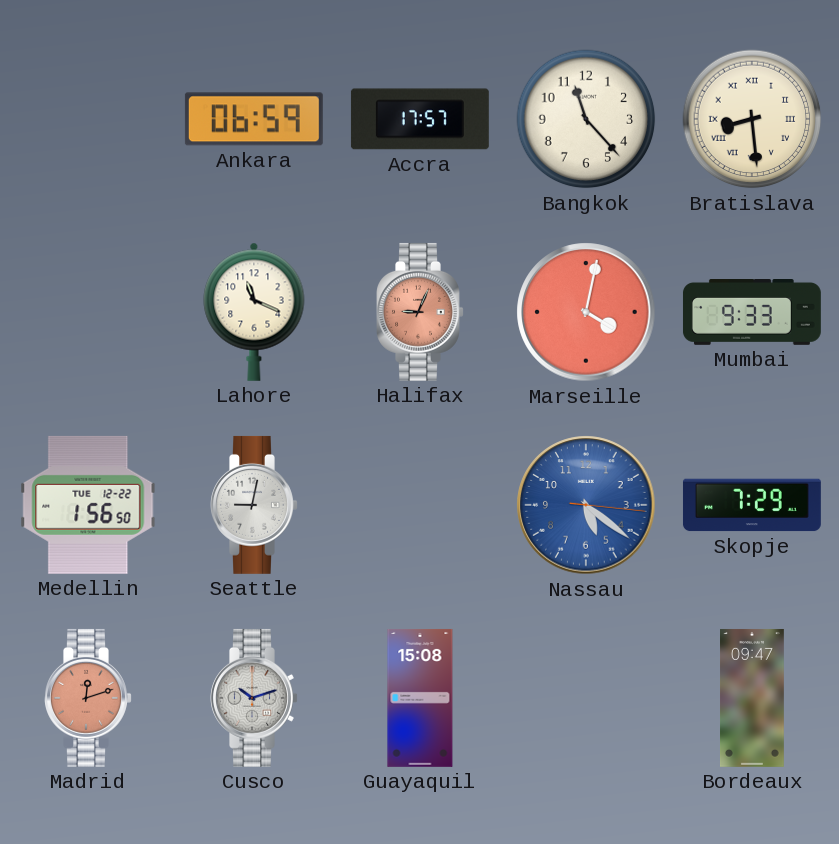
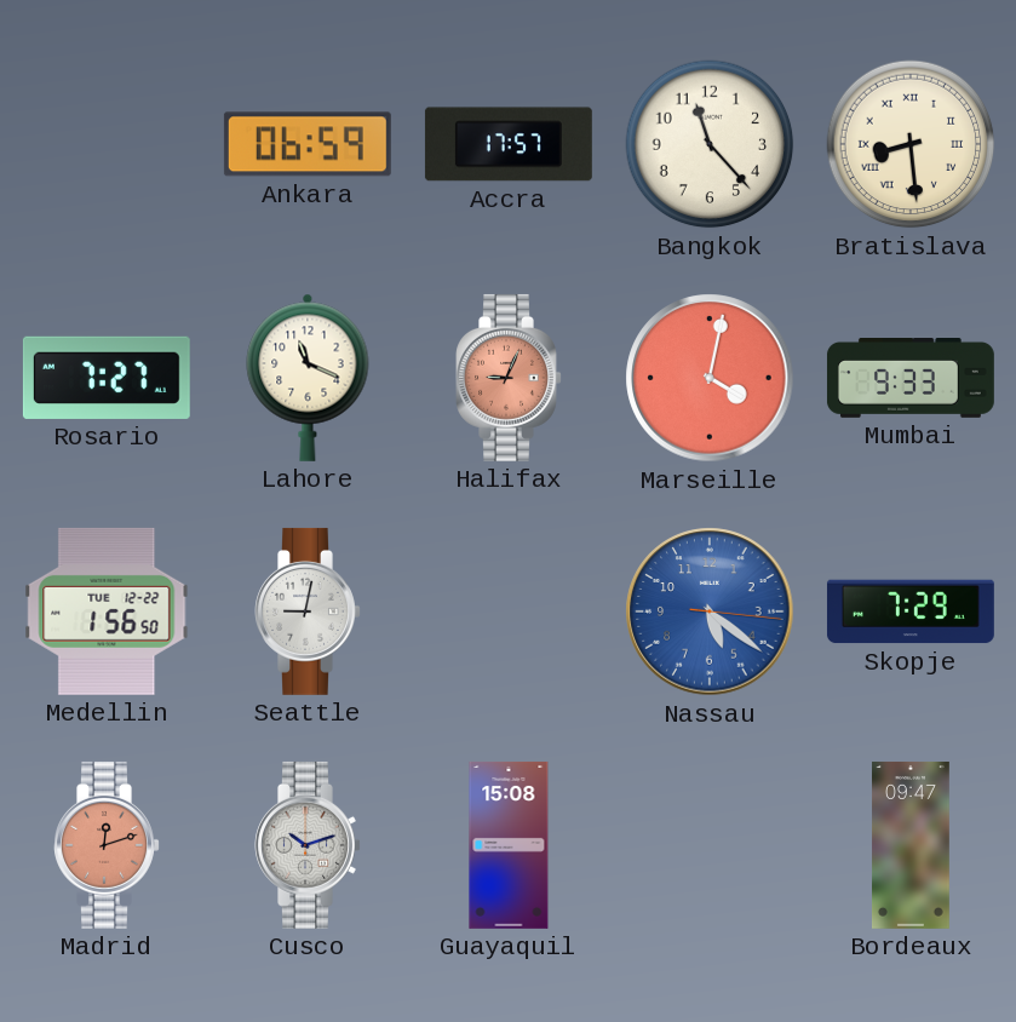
Rosario: none -> 7:27 (107, 378)
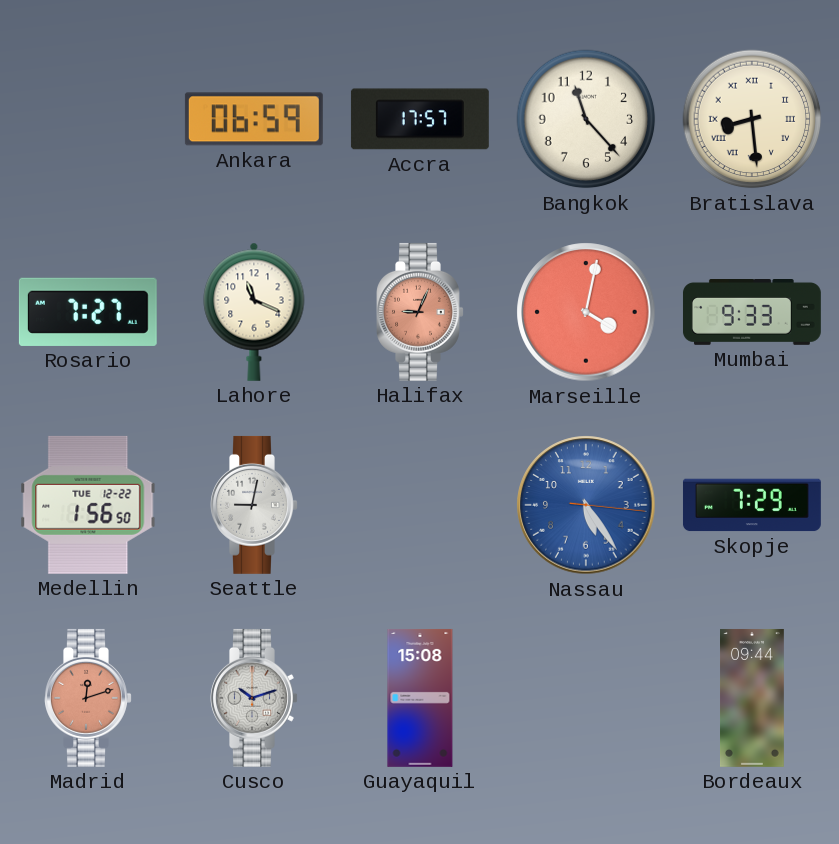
Nassau: 5:21 -> 5:24 (586, 505)
Bordeaux: 09:47 -> 09:44 (753, 698)
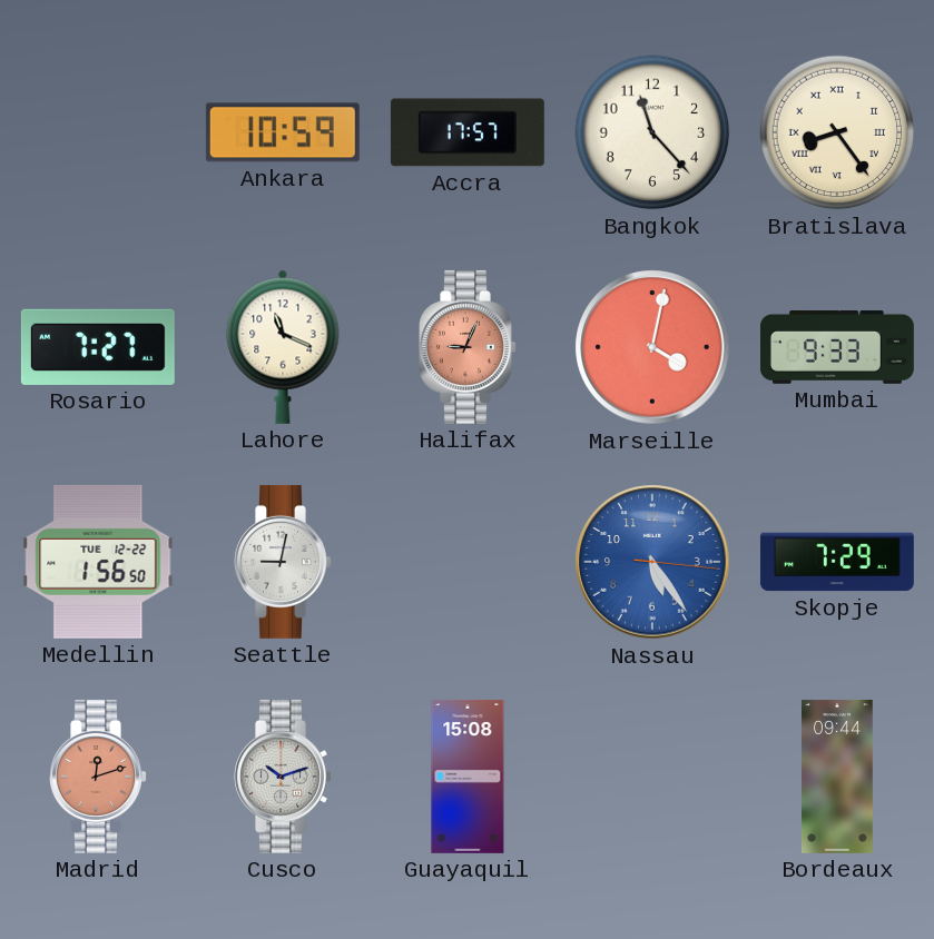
Ankara: 06:59 -> 10:59 (283, 132)
Bratislava: 8:29 -> 8:24 (837, 132)
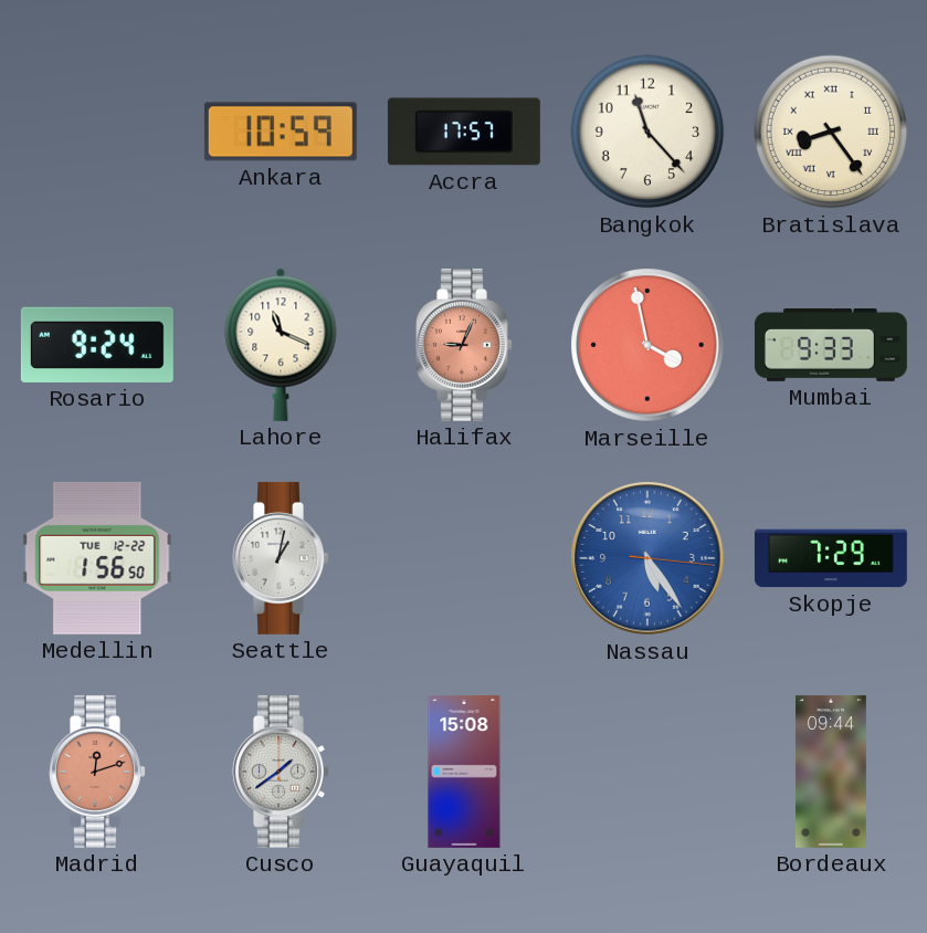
Rosario: 7:27 -> 9:24 (97, 345)
Marseille: 4:02 -> 3:58 (647, 345)
Seattle: 9:02 -> 1:02 (281, 558)
Cusco: 10:12 -> 1:39 (281, 772)
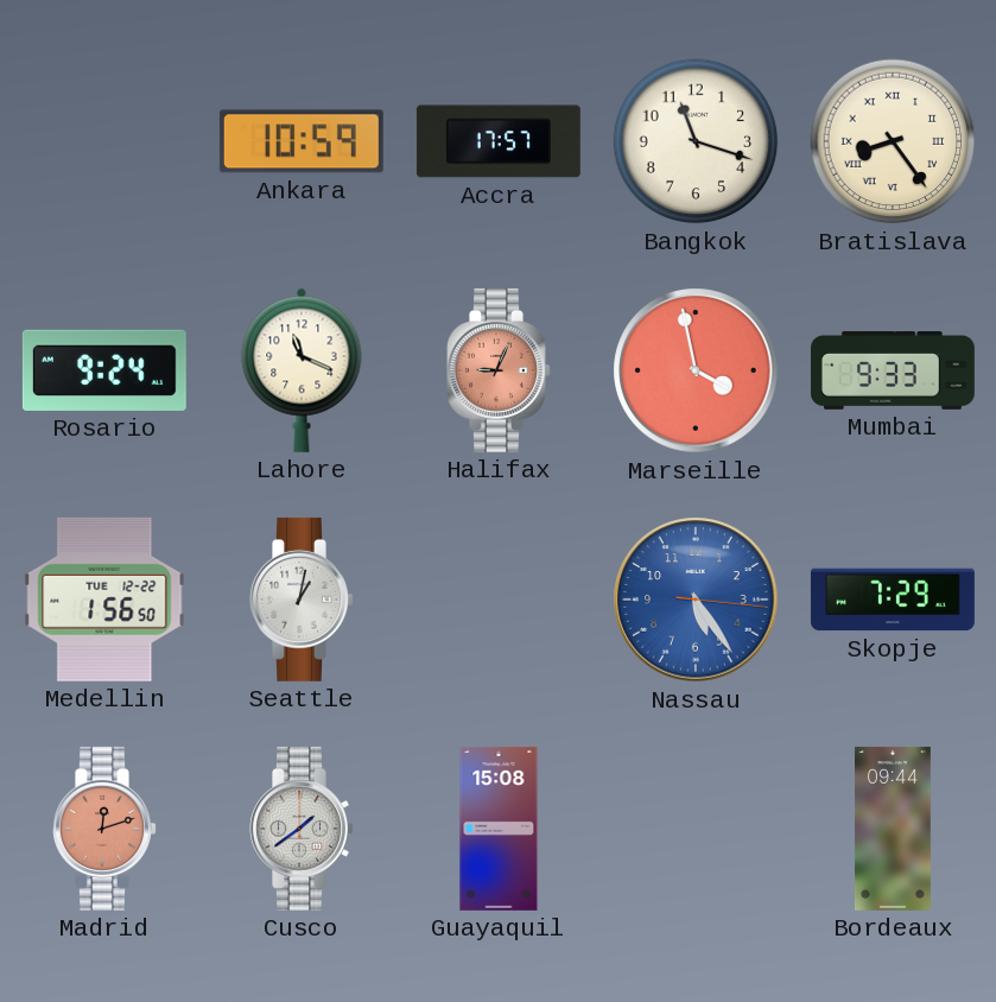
Bangkok: 11:23 -> 11:18 (696, 141)
